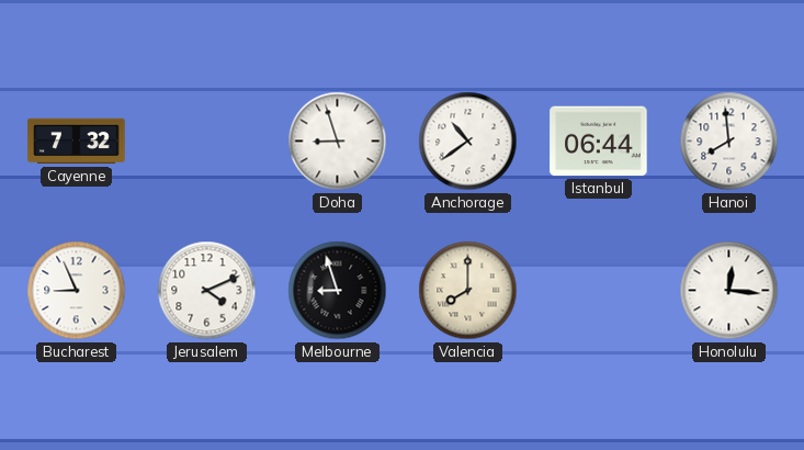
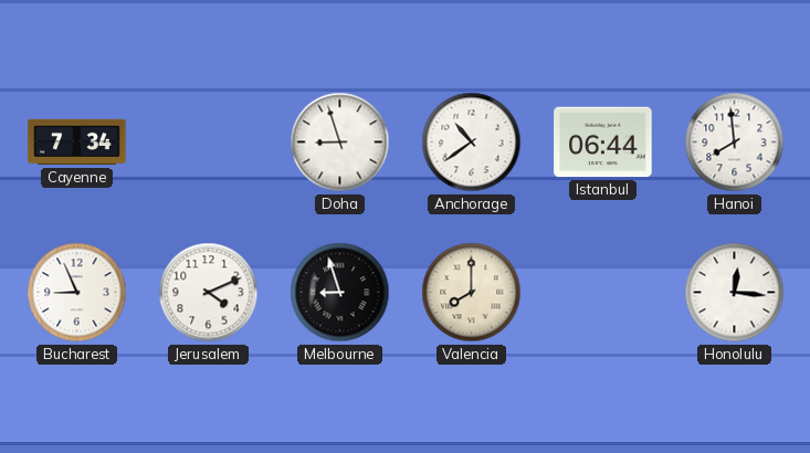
Cayenne: 7:32 -> 7:34 (77, 143)
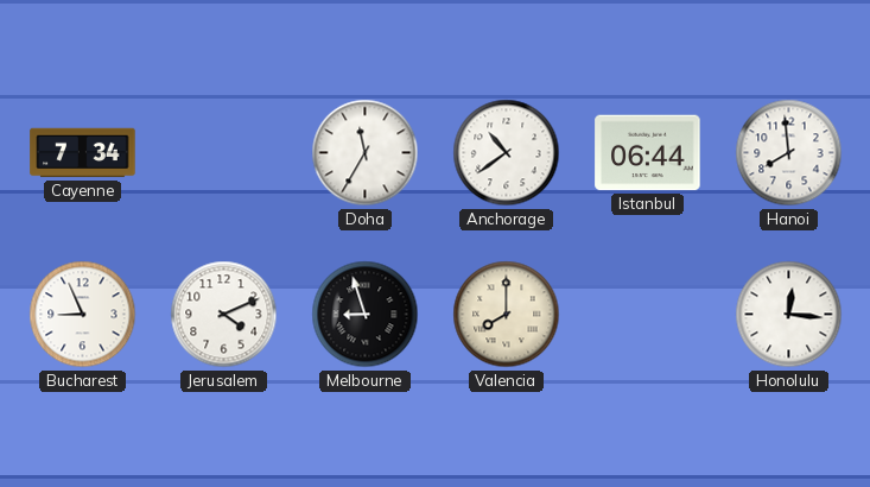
Doha: 8:57 -> 11:35 (366, 153)
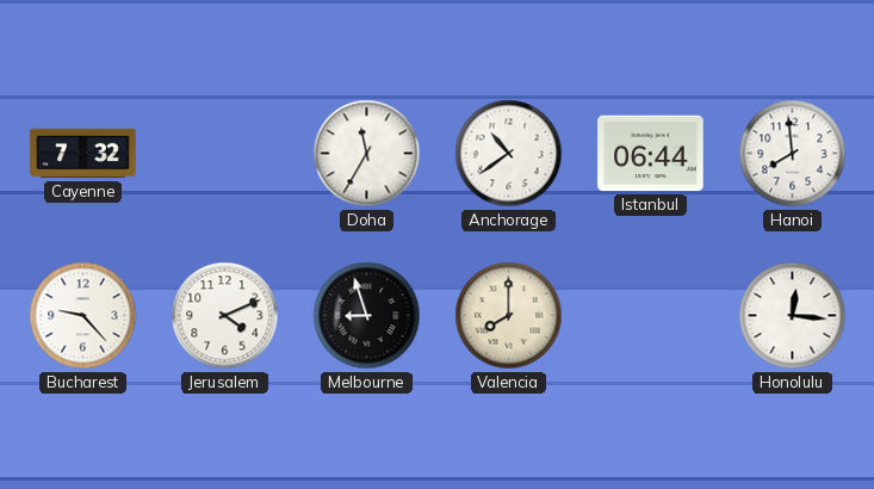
Cayenne: 7:34 -> 7:32 (83, 154)
Bucharest: 8:56 -> 9:23 (83, 316)
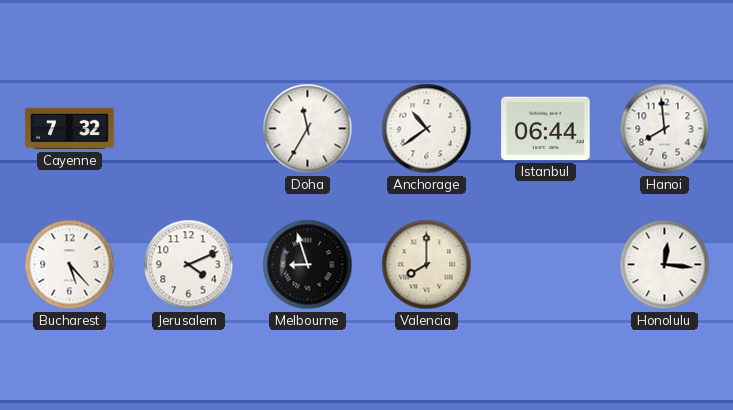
Bucharest: 9:23 -> 5:23 (70, 265)
